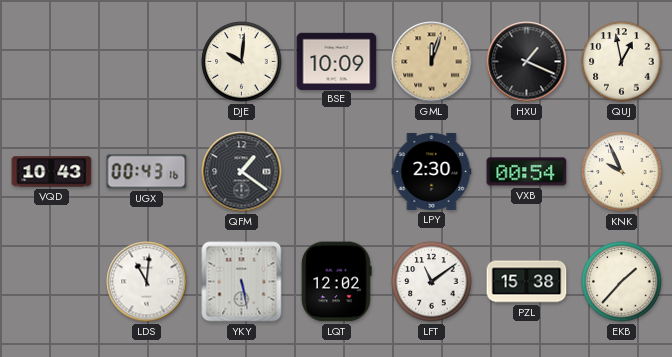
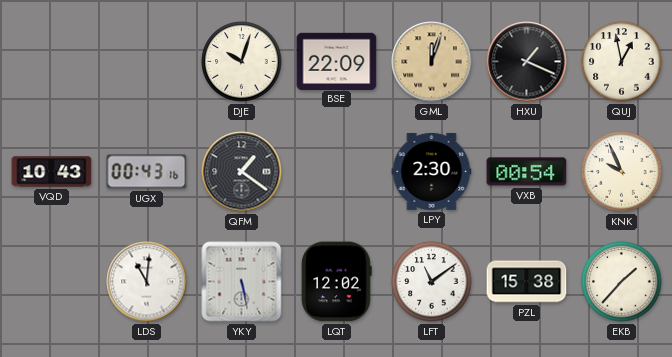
DJE: 10:01 -> 10:03 (242, 62)
BSE: 10:09 -> 22:09 (337, 61)
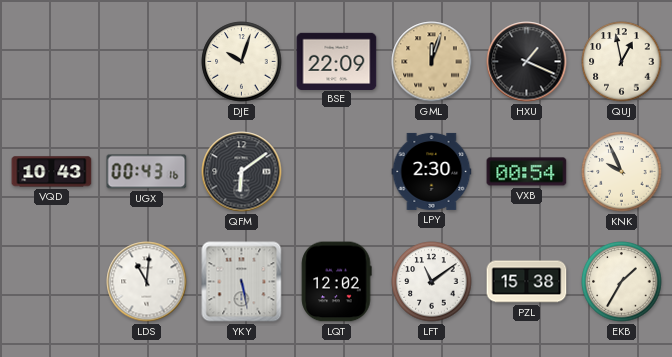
QFM: 1:21 -> 6:09 (242, 172)
EKB: 1:37 -> 1:35 (622, 282)
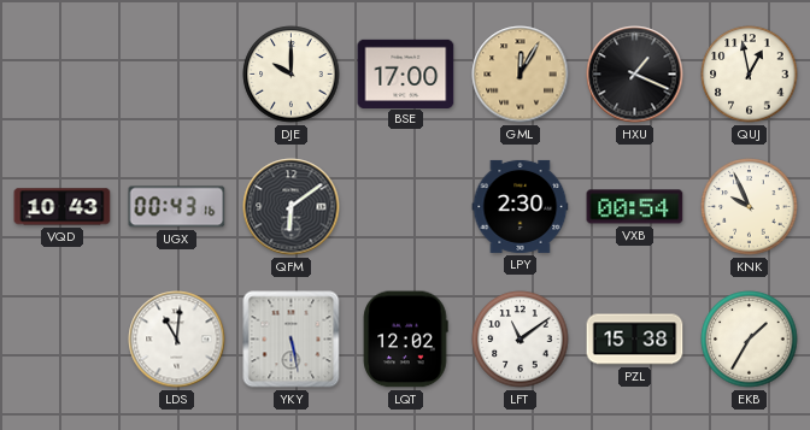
DJE: 10:03 -> 10:00 (292, 75)
BSE: 22:09 -> 17:00 (406, 73)
GML: 12:03 -> 12:05 (521, 75)
